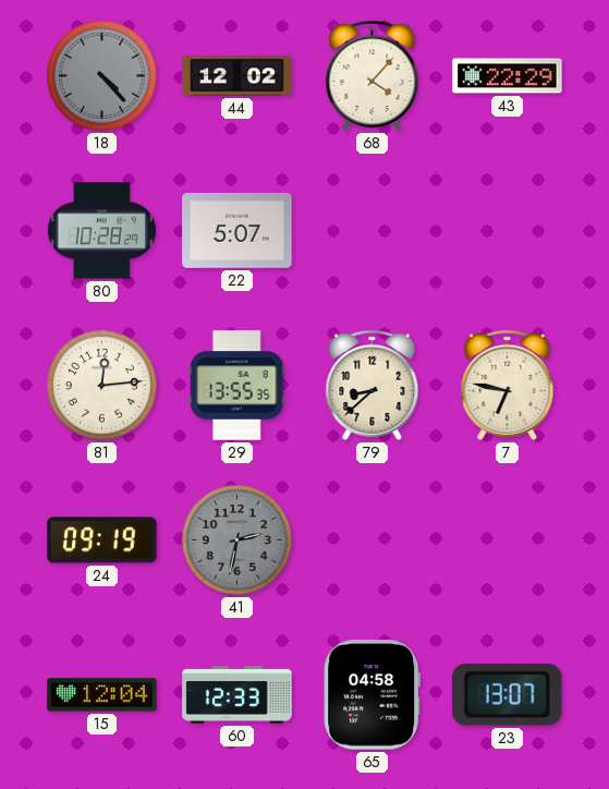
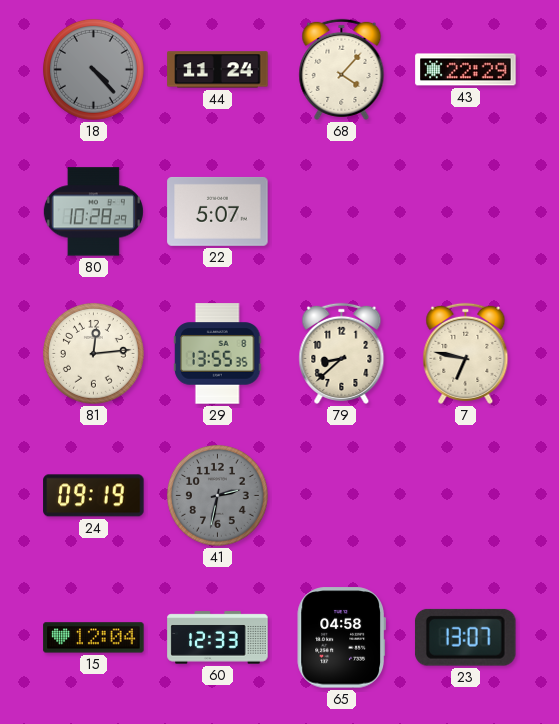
44: 12:02 -> 11:24 (218, 70)
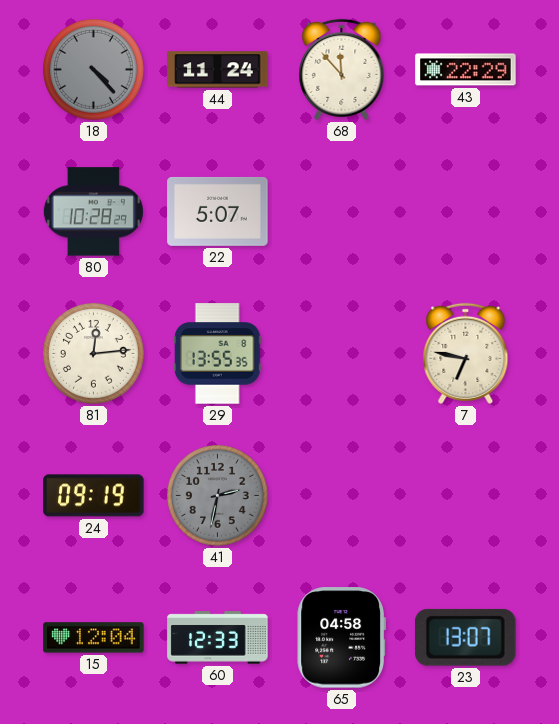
68: 4:07 -> 11:53 (342, 69)
79: 8:38 -> none (342, 353)
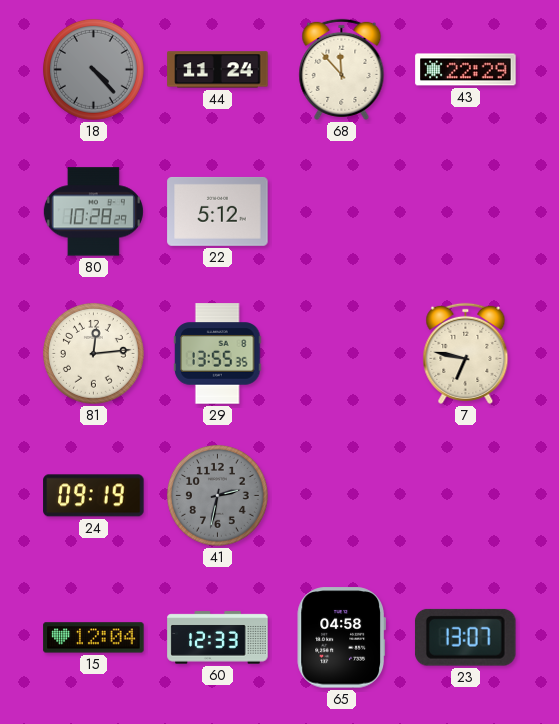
22: 5:07 -> 5:12 (218, 211)
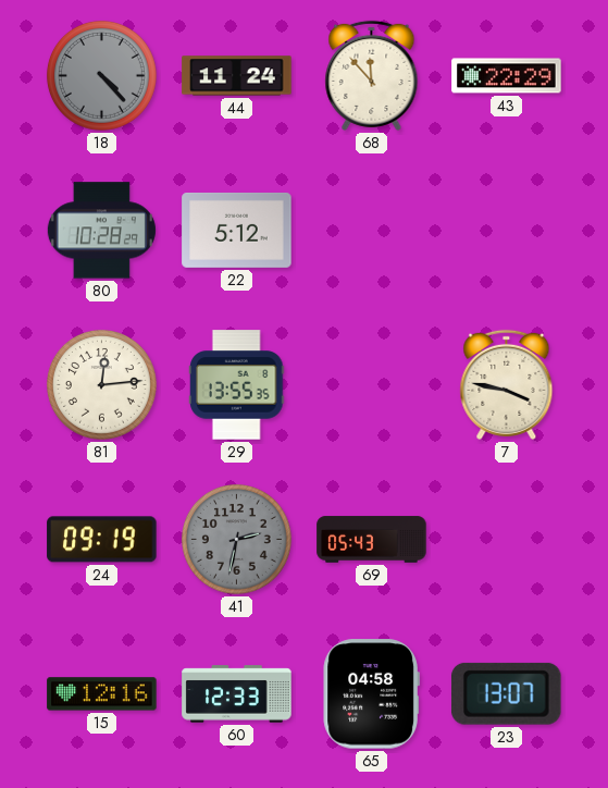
7: 6:47 -> 3:47 (507, 384)
69: none -> 05:43 (372, 540)
15: 12:04 -> 12:16 (102, 694)
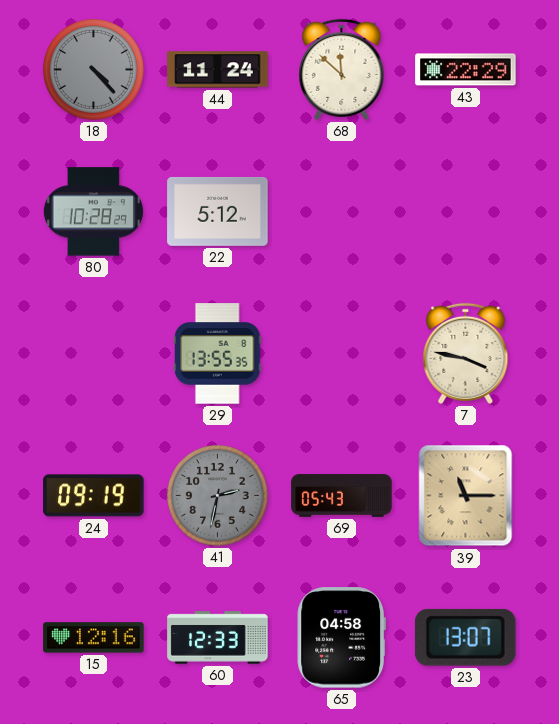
68: 11:53 -> 11:52 (342, 69)
81: 12:14 -> none (101, 384)
39: none -> 11:15 (466, 496)
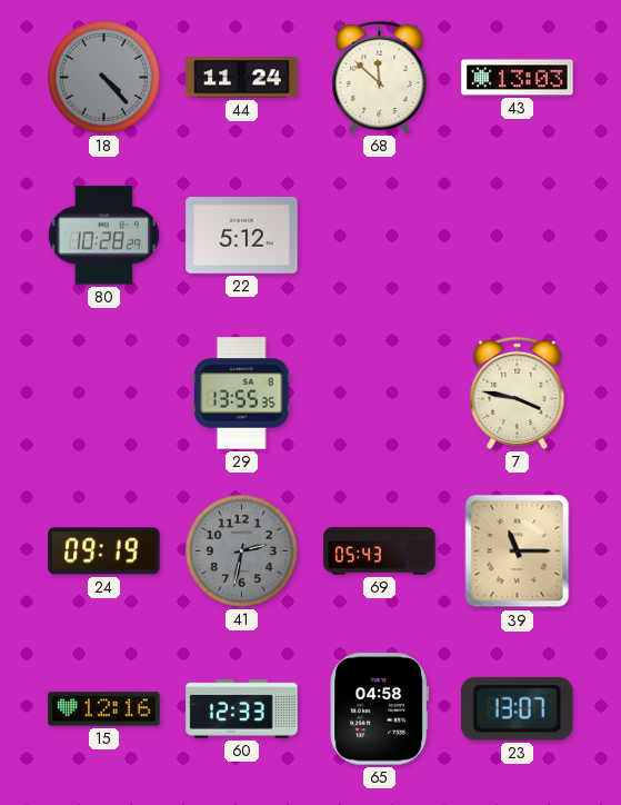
43: 22:29 -> 13:03 (518, 78)
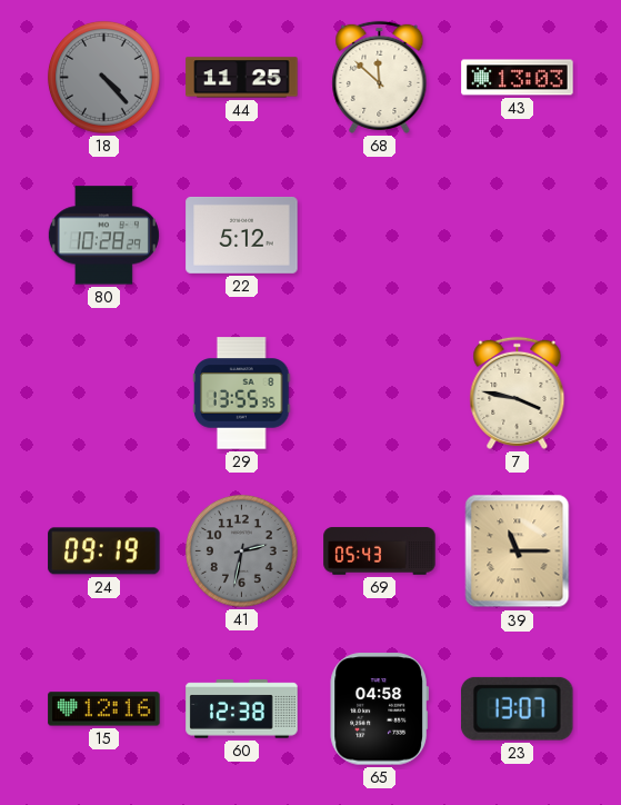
44: 11:24 -> 11:25 (242, 78)
60: 12:33 -> 12:38 (242, 709)
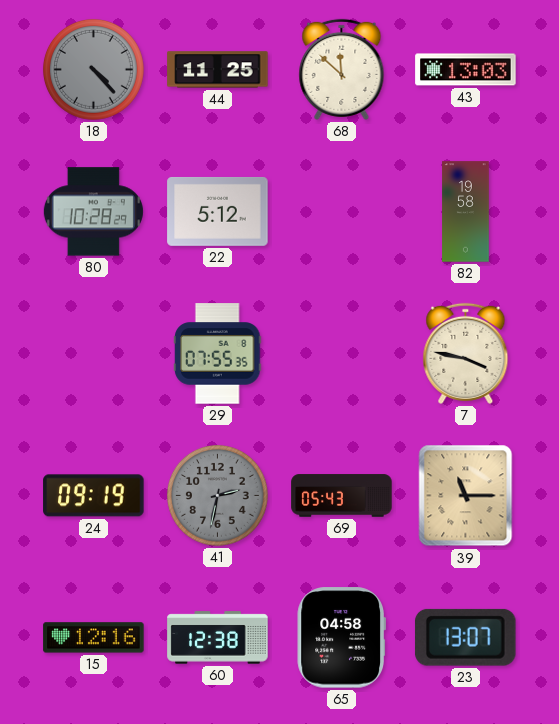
82: none -> 19:58 (466, 212)
29: 13:55 -> 07:55 (218, 354)
